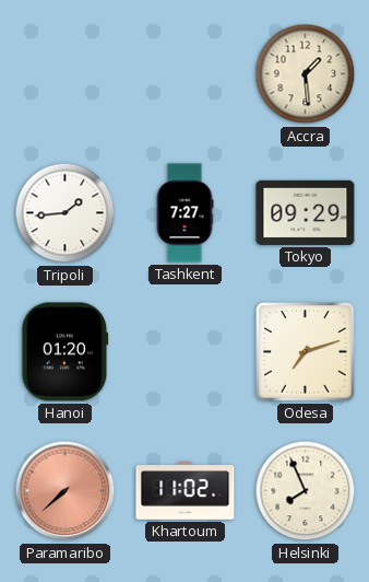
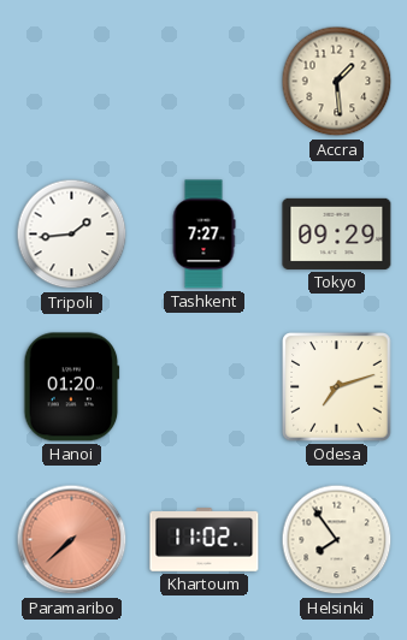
Helsinki: 7:56 -> 7:54 (337, 540)
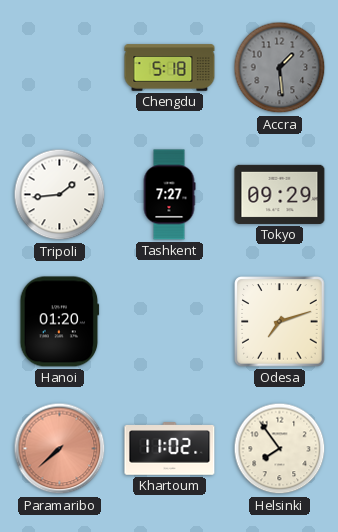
Chengdu: none -> 5:18 (170, 68)
Accra dial: cream -> grey (280, 68)
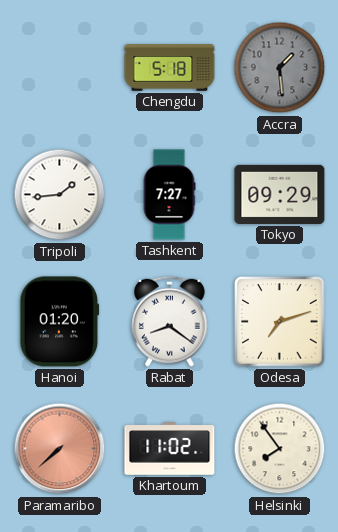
Rabat: none -> 8:21 (170, 321)
